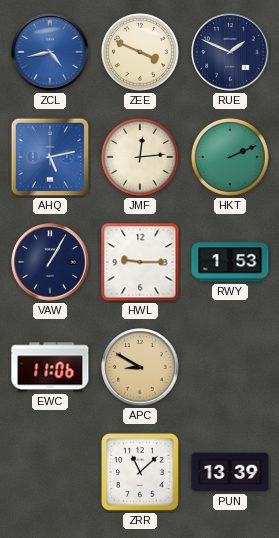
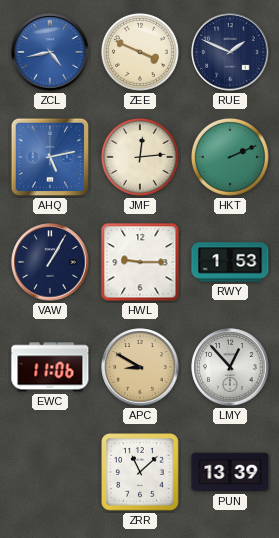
LMY: none -> 12:53 (230, 367)
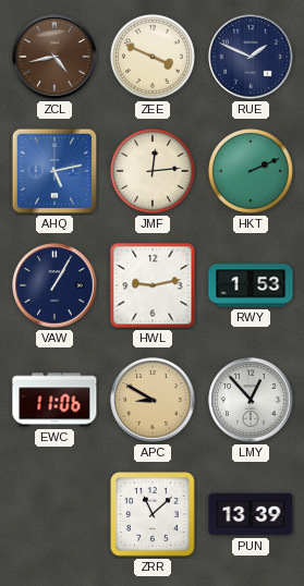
ZCL dial: blue -> brown (54, 57)
HWL: 9:15 -> 9:13 (153, 285)
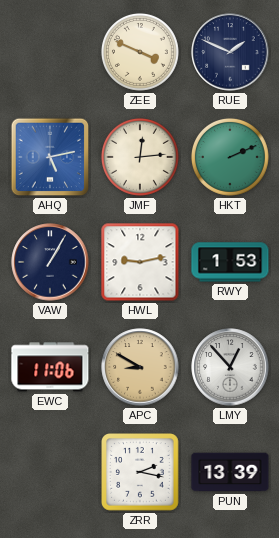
ZCL: 4:43 -> none (54, 57)
ZRR: 11:08 -> 2:17 (141, 473)
